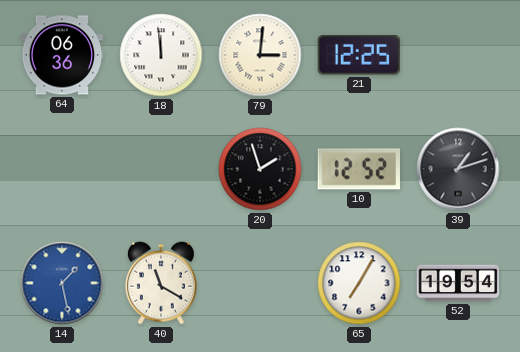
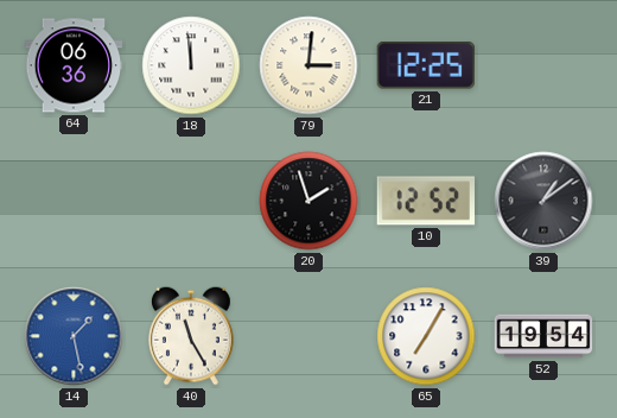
39: 1:12 -> 1:09 (543, 201)
40: 11:20 -> 11:25 (191, 336)
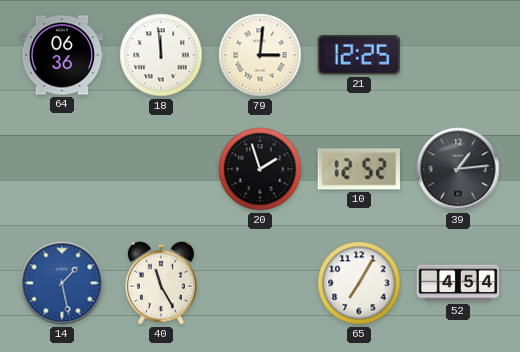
39: 1:09 -> 1:14 (458, 169)
52: 19:54 -> 4:54 (458, 283)
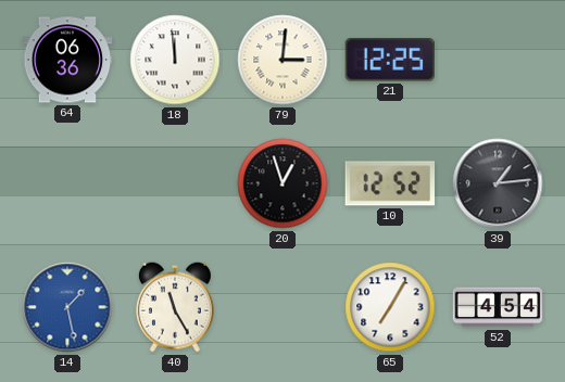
20: 1:57 -> 12:57 (282, 183)
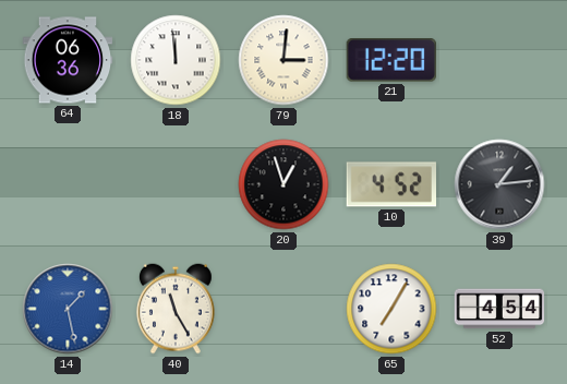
21: 12:25 -> 12:20 (391, 61)
10: 12:52 -> 4:52 (390, 184)
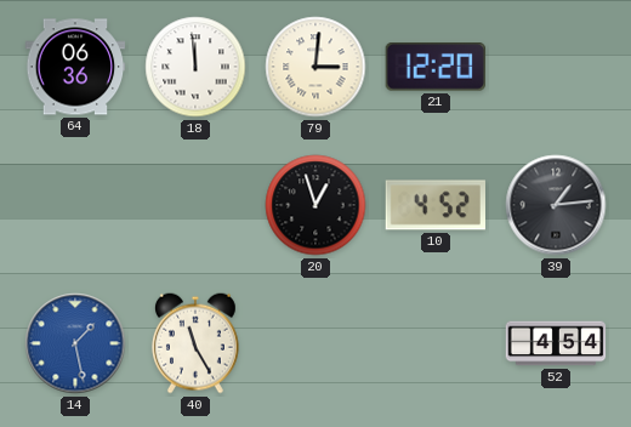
65: 7:05 -> none (391, 309)
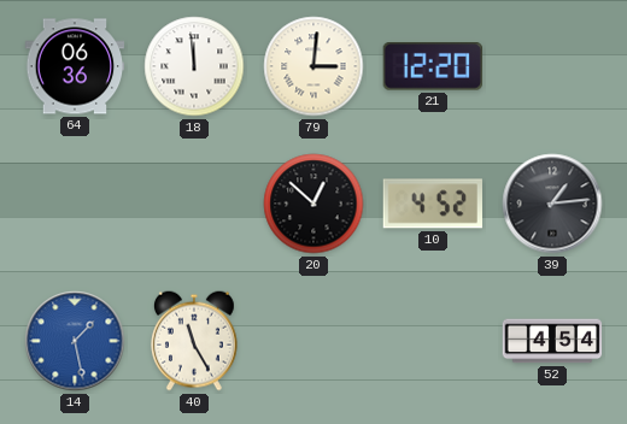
20: 12:57 -> 12:52 (313, 204)
